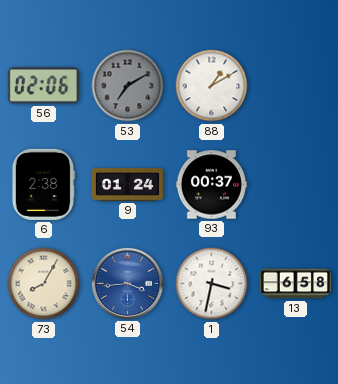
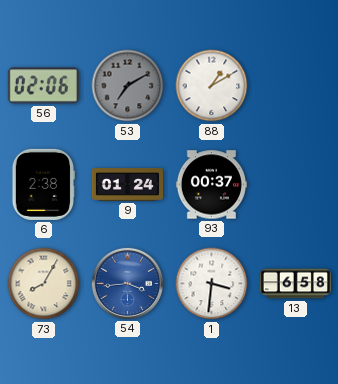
1: 3:32 -> 3:31 (212, 284)
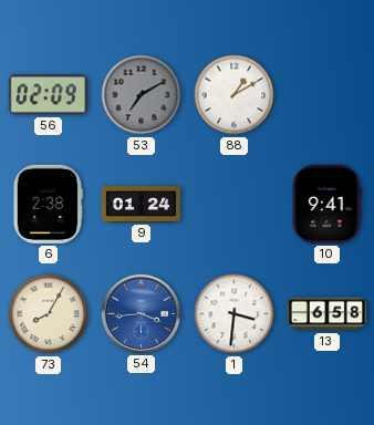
56: 02:06 -> 02:09 (48, 95)
93: 00:37 -> none (211, 185)
10: none -> 9:41 (326, 204)
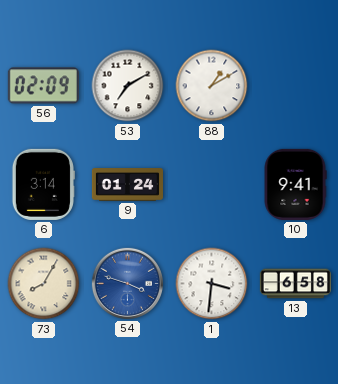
53 dial: grey -> white (128, 86)
6: 2:38 -> 3:14 (43, 184)
54: 3:44 -> 3:48 (127, 283)
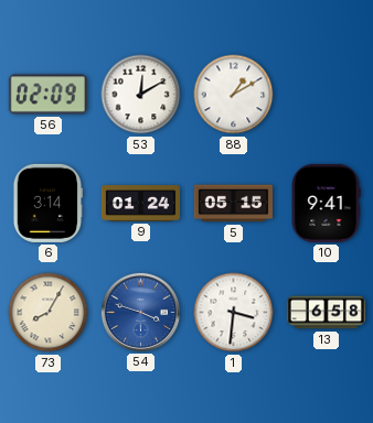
53: 7:10 -> 12:10 (141, 95)
5: none -> 05:15 (233, 204)
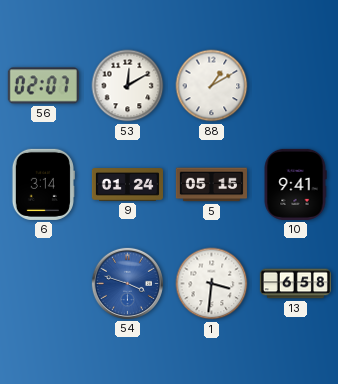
56: 02:09 -> 02:07 (43, 86)
73: 8:05 -> none (49, 313)
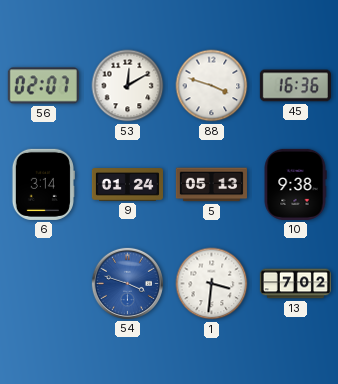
88: 1:10 -> 3:48 (212, 86)
45: none -> 16:36 (295, 86)
5: 05:15 -> 05:13 (211, 185)
10: 9:41 -> 9:38 (295, 184)
13: 6:58 -> 7:02 (295, 284)
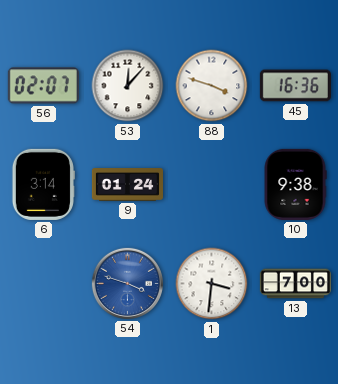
53: 12:10 -> 12:07 (128, 86)
5: 05:13 -> none (211, 185)
13: 7:02 -> 7:00 (295, 284)
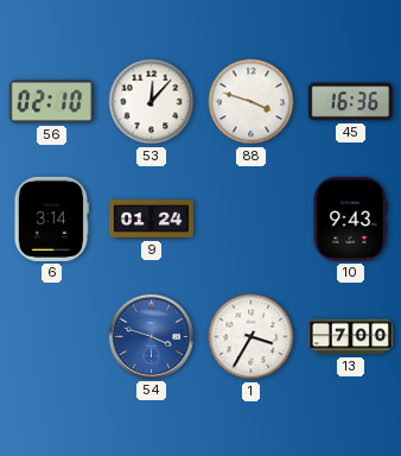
56: 02:07 -> 02:10 (51, 102)
10: 9:38 -> 9:43 (350, 218)
1: 3:31 -> 3:35 (252, 337)
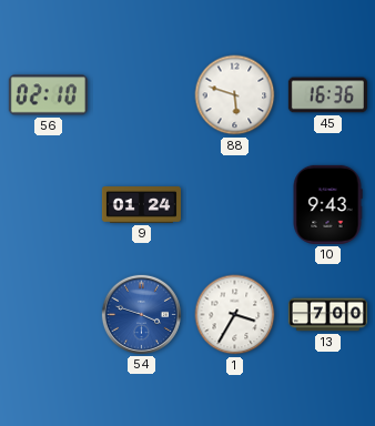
53: 12:07 -> none (152, 102)
88: 3:48 -> 5:48 (235, 95)
6: 3:14 -> none (51, 218)
